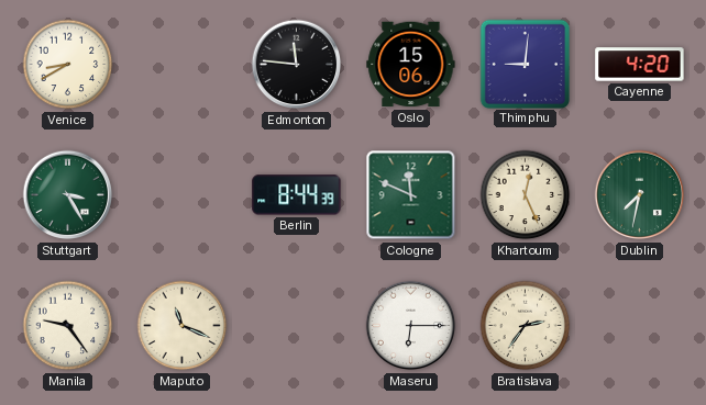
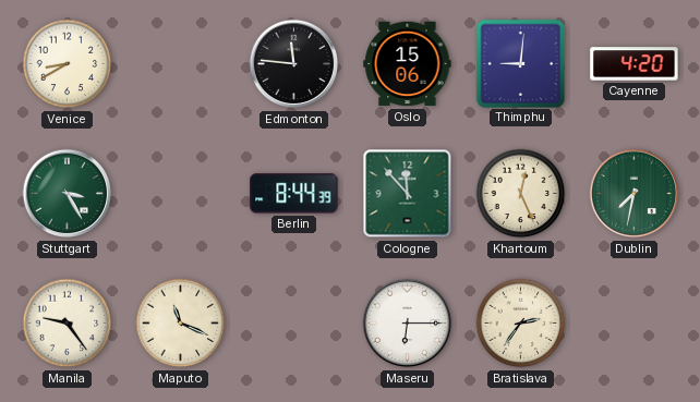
Cologne: 11:49 -> 11:53 (408, 194)
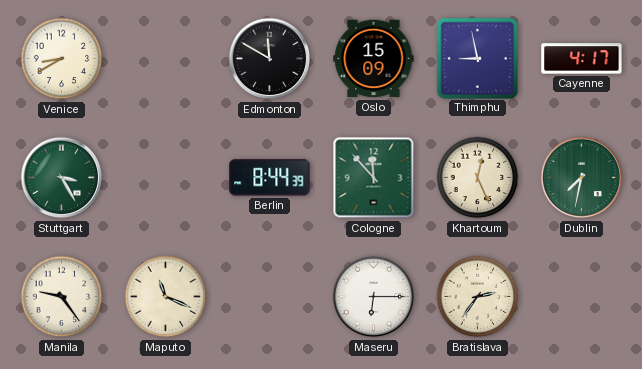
Edmonton: 11:46 -> 11:50 (270, 59)
Oslo: 15:06 -> 15:09 (374, 59)
Thimphu: 9:01 -> 8:58 (477, 58)
Cayenne: 4:20 -> 4:17 (582, 59)
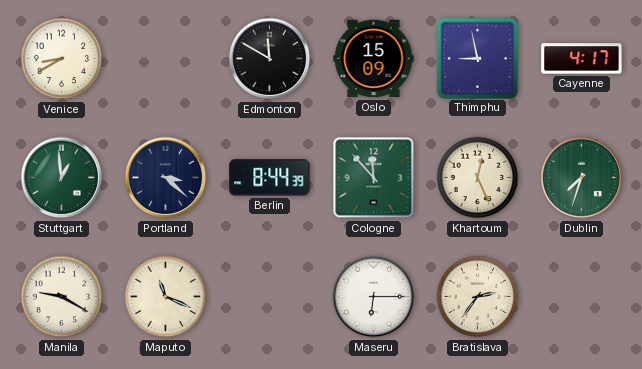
Stuttgart: 3:25 -> 12:59 (62, 178)
Portland: none -> 3:22 (166, 178)
Dublin: 7:32 -> 7:33 (582, 178)
Manila: 9:24 -> 9:20 (62, 297)
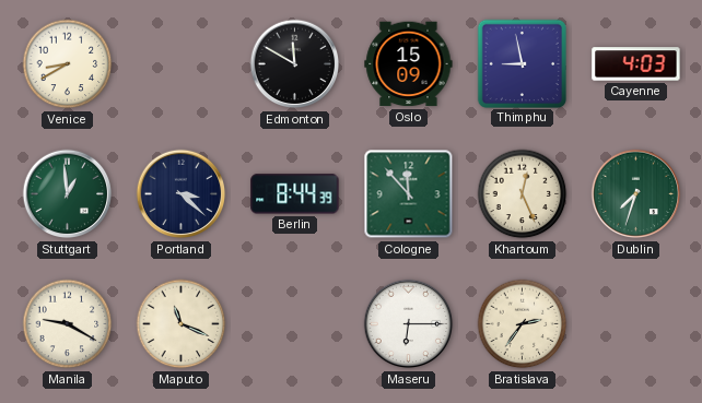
Cayenne: 4:17 -> 4:03 (636, 64)
